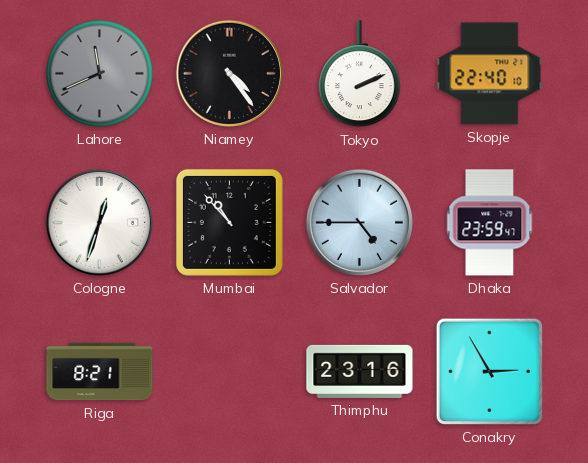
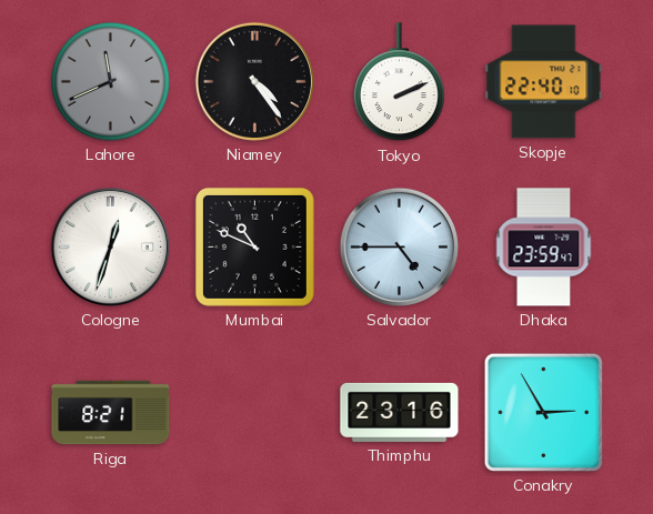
Mumbai: 10:53 -> 10:49 (254, 246)
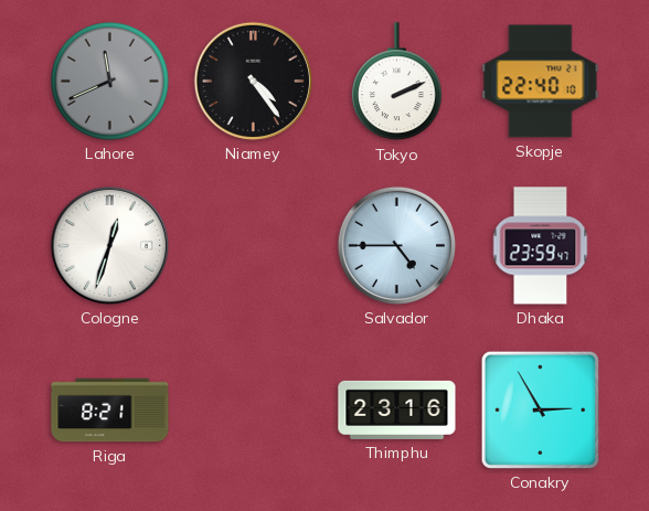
Mumbai: 10:49 -> none (254, 246)
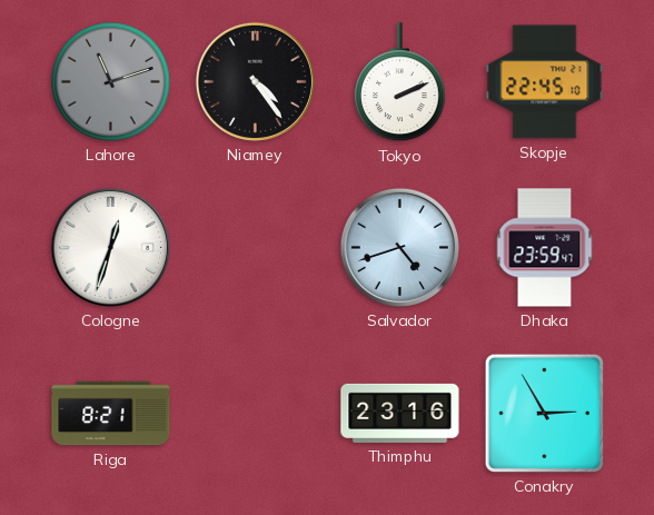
Lahore: 11:41 -> 11:12 (111, 82)
Skopje: 22:40 -> 22:45 (545, 82)
Salvador: 4:45 -> 4:42 (399, 247)
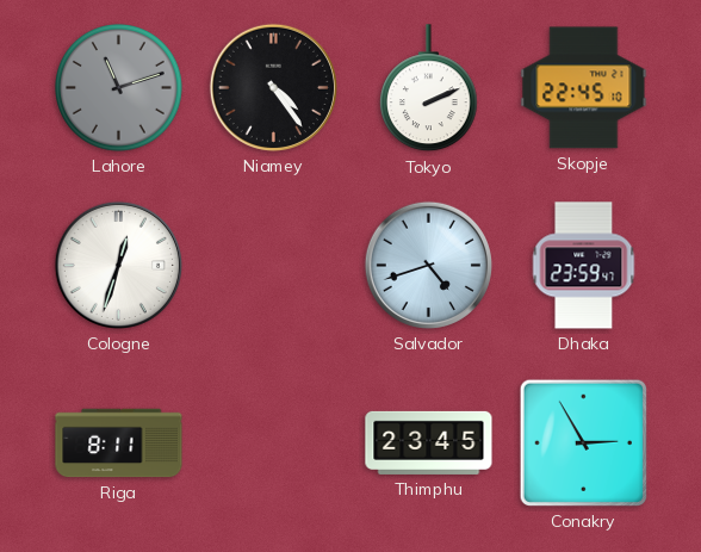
Riga: 8:21 -> 8:11 (119, 444)
Thimphu: 23:16 -> 23:45 (429, 442)
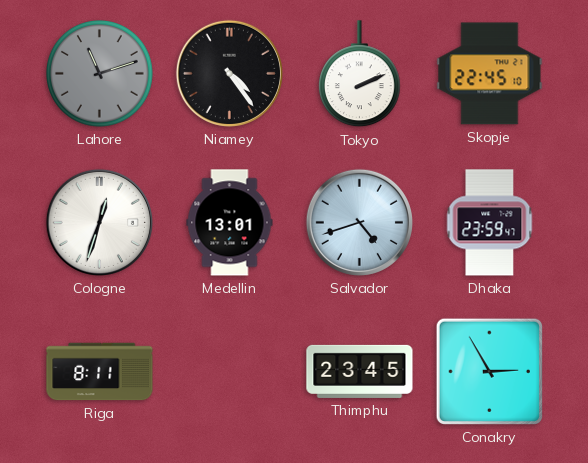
Medellin: none -> 13:01 (230, 223)
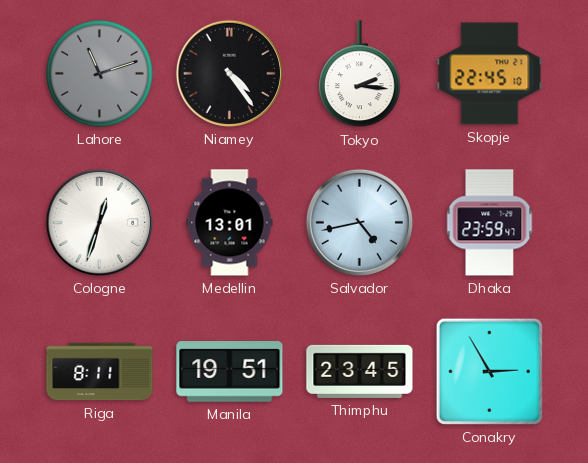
Tokyo: 2:11 -> 2:16 (359, 74)
Salvador: 4:42 -> 4:43 (359, 222)
Manila: none -> 19:51 (230, 372)
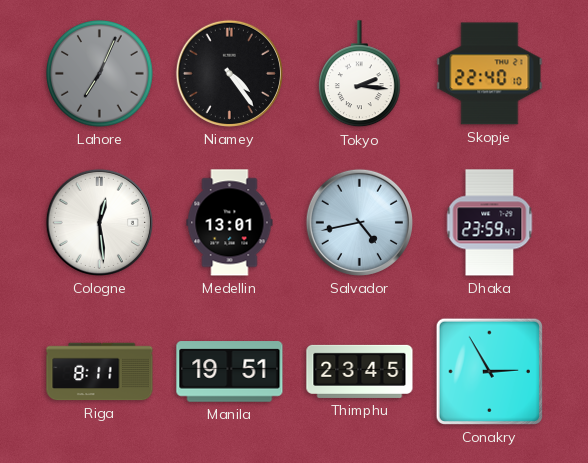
Lahore: 11:12 -> 7:04 (100, 74)
Skopje: 22:45 -> 22:40 (490, 74)
Cologne: 12:33 -> 12:29 (99, 222)
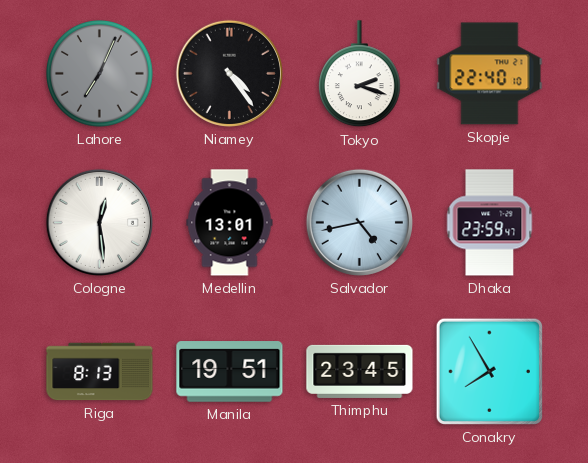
Tokyo: 2:16 -> 2:18 (359, 74)
Riga: 8:11 -> 8:13 (100, 372)
Conakry: 2:55 -> 7:55 (489, 371)
